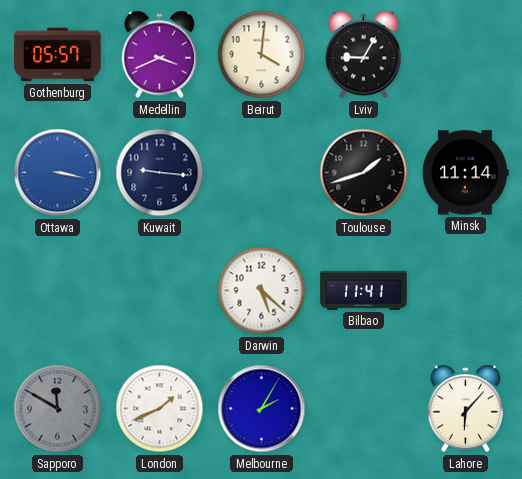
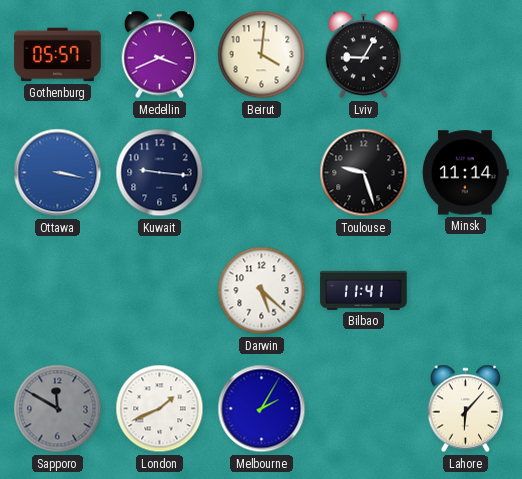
Toulouse: 1:42 -> 9:27 (364, 173)
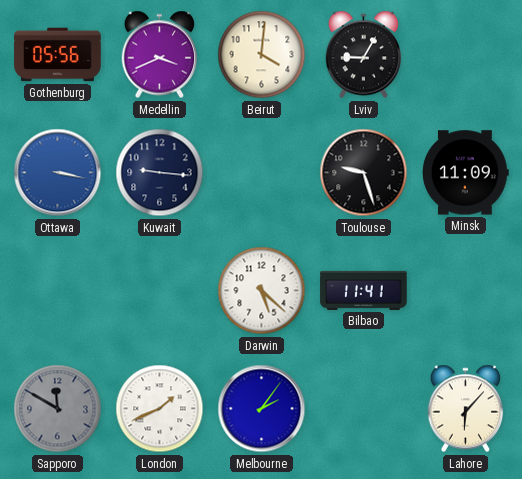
Gothenburg: 05:57 -> 05:56 (58, 55)
Minsk: 11:14 -> 11:09 (466, 173)
Melbourne: 2:05 -> 2:06 (262, 409)
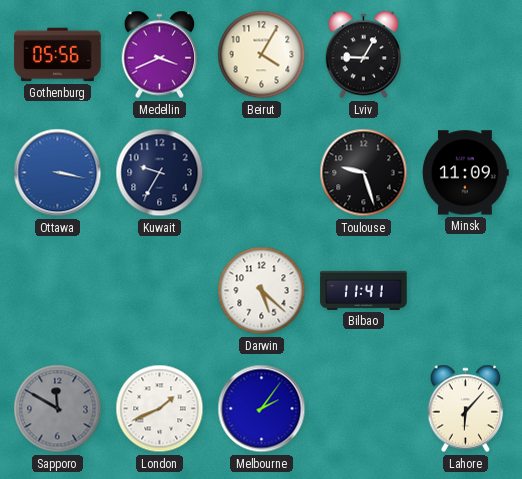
Beirut: 4:01 -> 4:05 (262, 55)
Kuwait: 9:16 -> 9:35 (160, 173)
